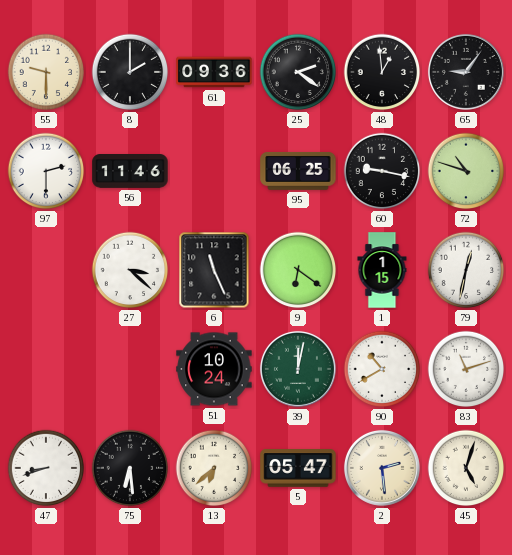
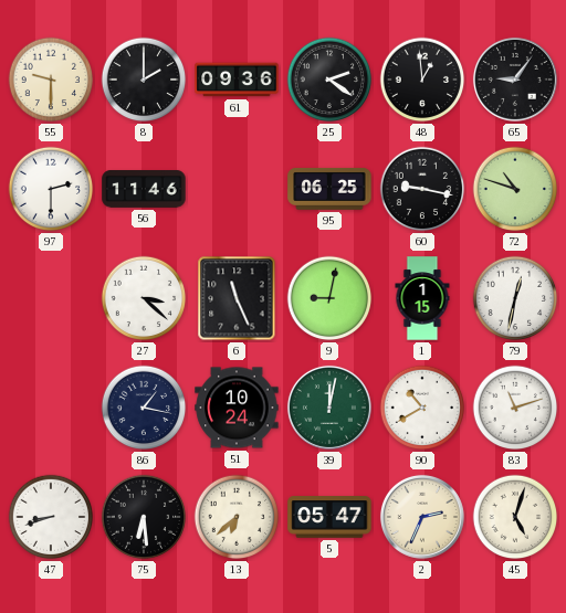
9: 6:21 -> 9:02 (329, 298)
86: none -> 1:17 (144, 408)
2: 2:29 -> 2:34 (422, 517)
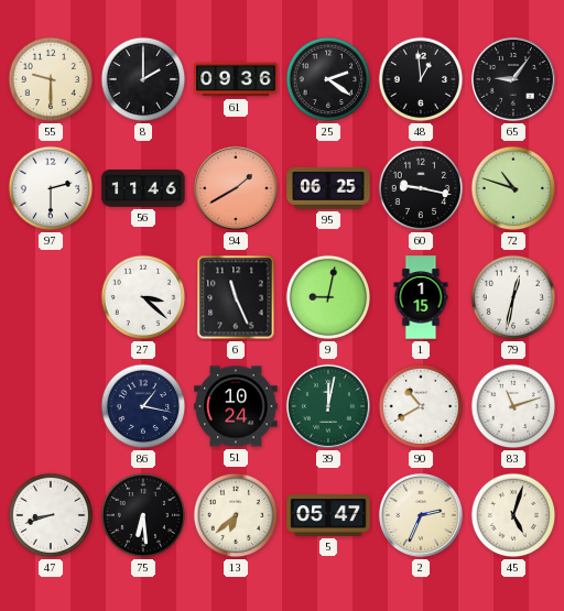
94: none -> 1:40 (236, 188)
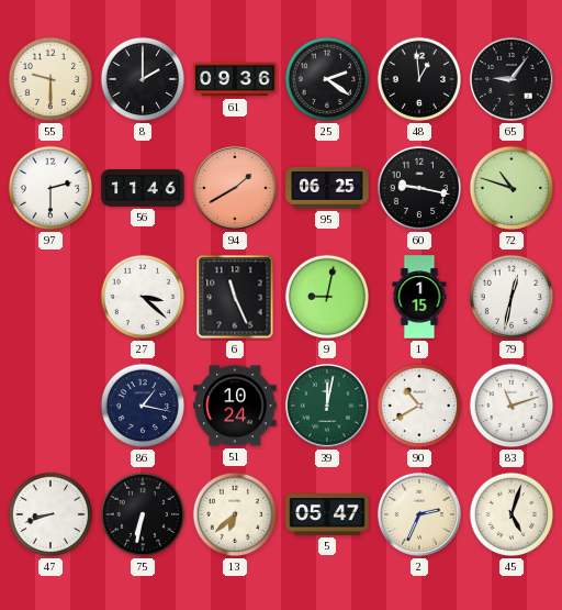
75: 6:29 -> 6:32 (143, 514)
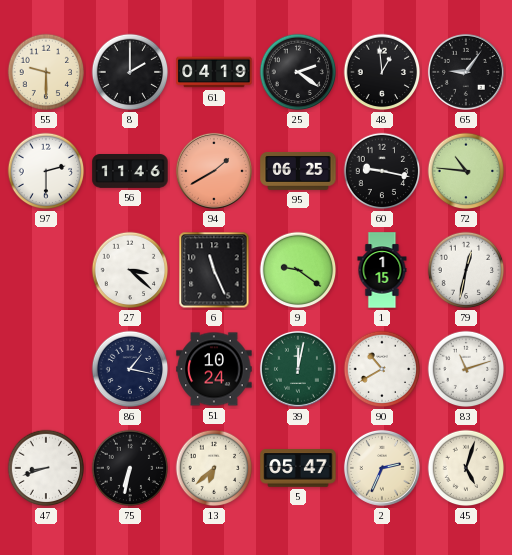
61: 09:36 -> 04:19 (214, 72)
72: 10:48 -> 10:46 (466, 171)
9: 9:02 -> 9:21 (298, 270)
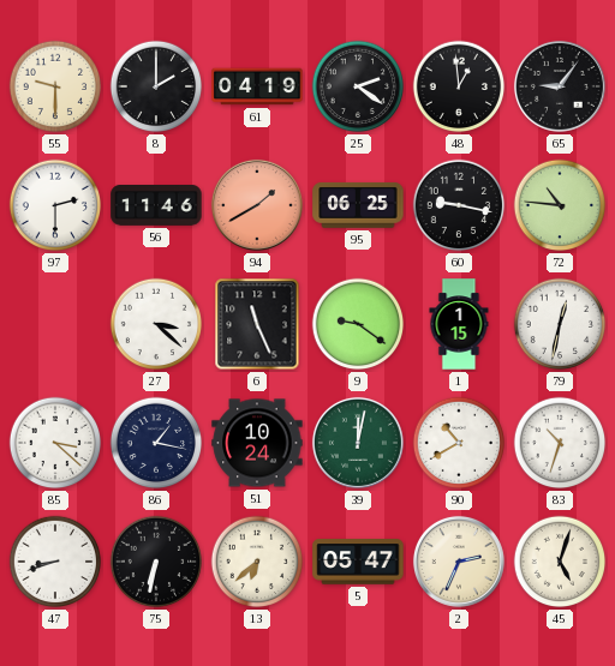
85: none -> 3:22 (55, 443)
83: 11:12 -> 10:33 (560, 443)
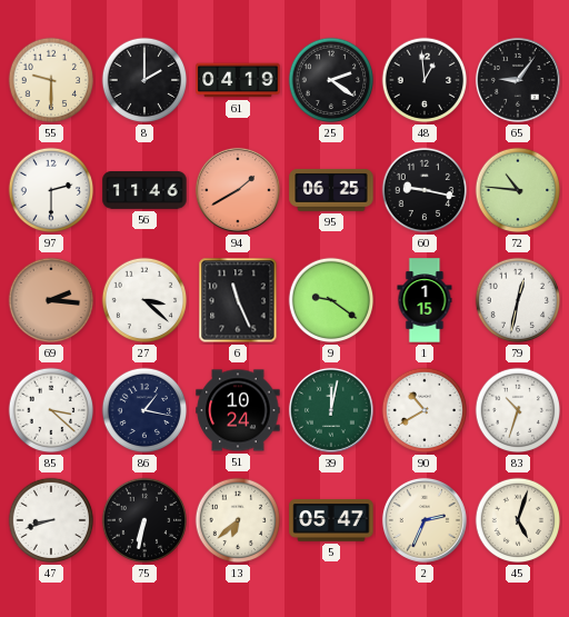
69: none -> 2:16 (51, 300)
